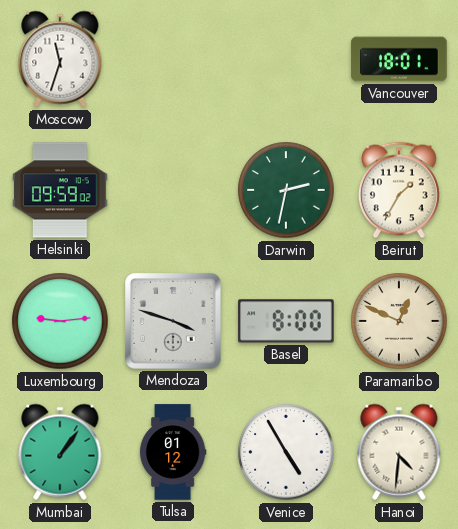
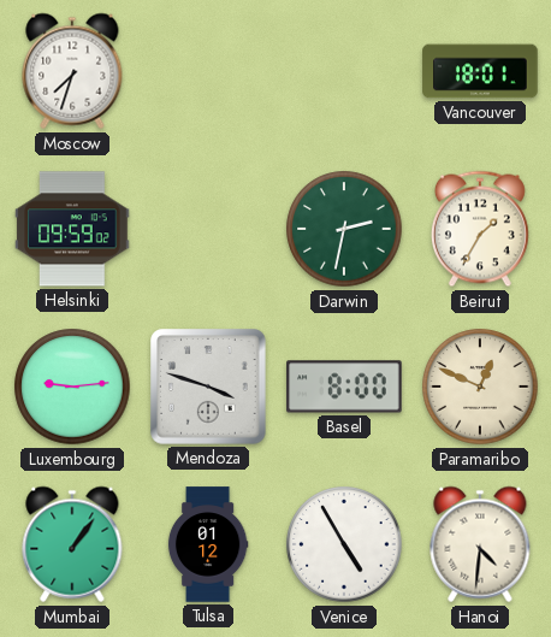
Moscow: 11:33 -> 7:33 (72, 71)
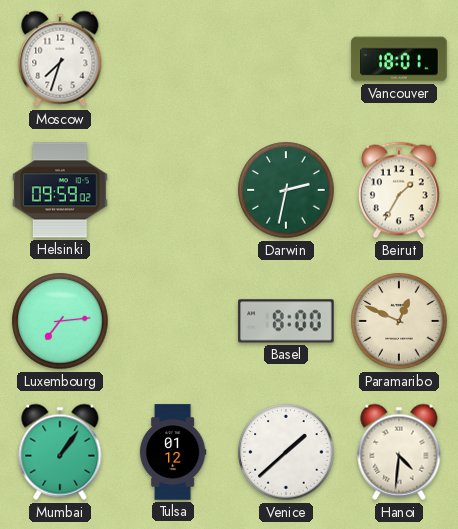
Luxembourg: 9:14 -> 7:14 (60, 321)
Mendoza: 3:48 -> none (208, 387)
Venice: 4:55 -> 1:38 (286, 452)
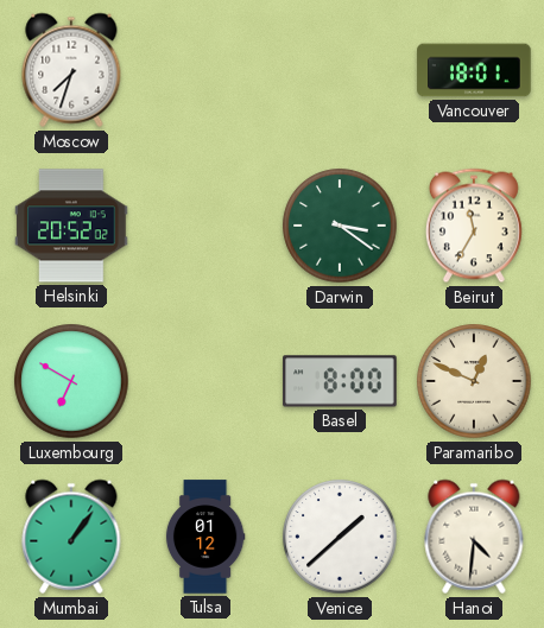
Helsinki: 09:59 -> 20:52 (71, 226)
Darwin: 2:32 -> 3:21 (340, 226)
Beirut: 1:35 -> 11:35 (474, 226)
Luxembourg: 7:14 -> 6:50 (71, 381)
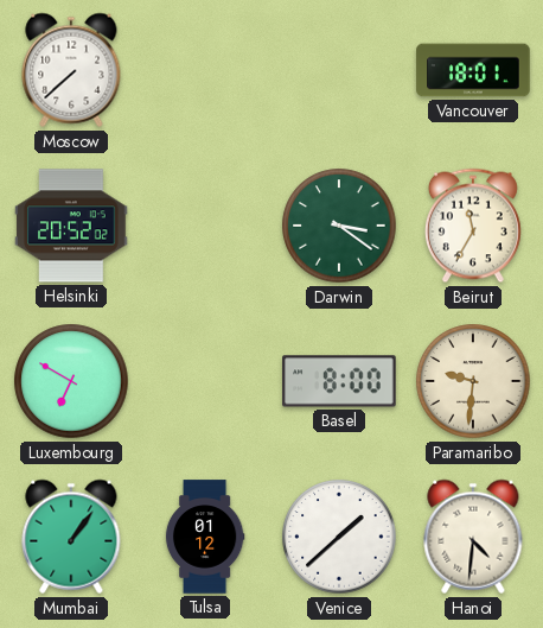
Moscow: 7:33 -> 7:38 (71, 70)
Paramaribo: 12:49 -> 9:31 (473, 381)
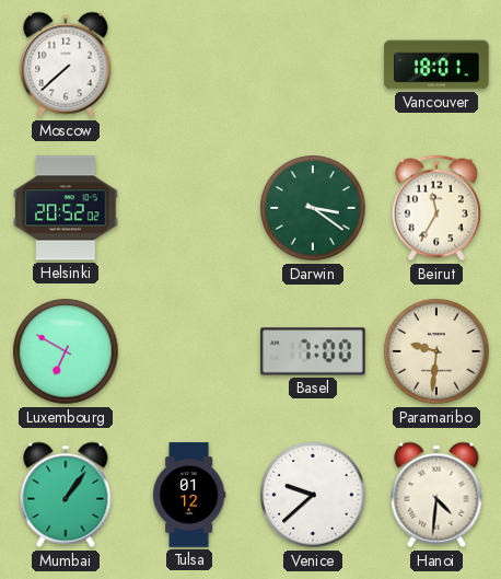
Basel: 8:00 -> 7:00 (313, 351)
Venice: 1:38 -> 9:38 (313, 495)
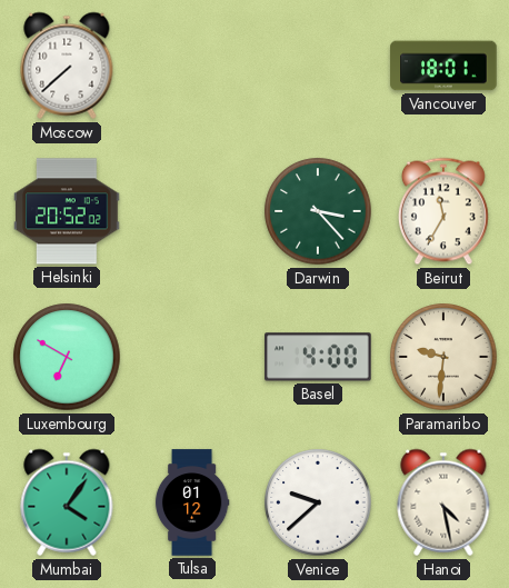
Darwin: 3:21 -> 3:23 (318, 211)
Basel: 7:00 -> 4:00 (318, 357)
Mumbai: 1:06 -> 4:06 (67, 502)
Hanoi: 4:31 -> 4:28 (443, 502)
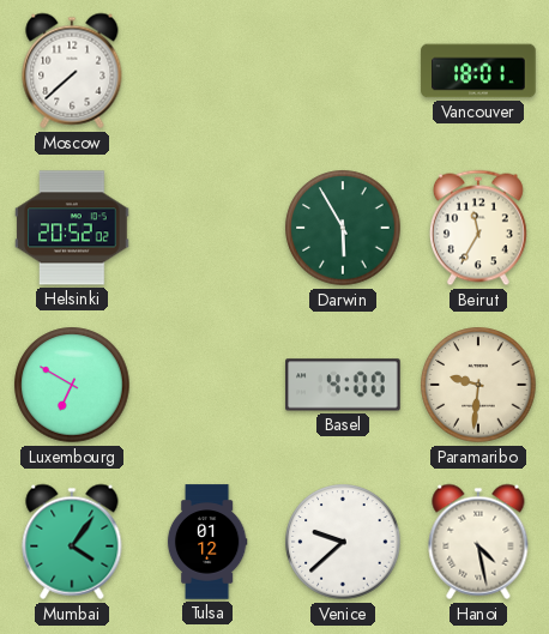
Darwin: 3:23 -> 5:55 (343, 228)
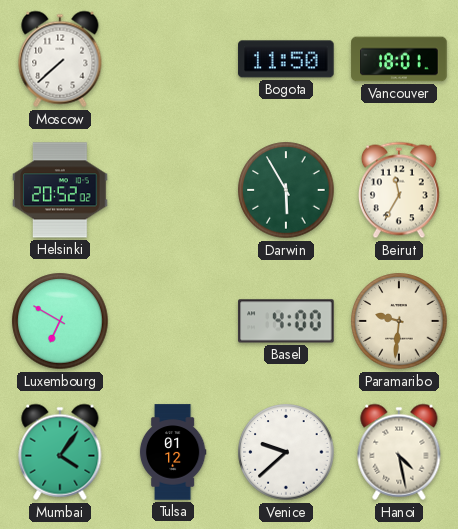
Bogota: none -> 11:50 (286, 59)
